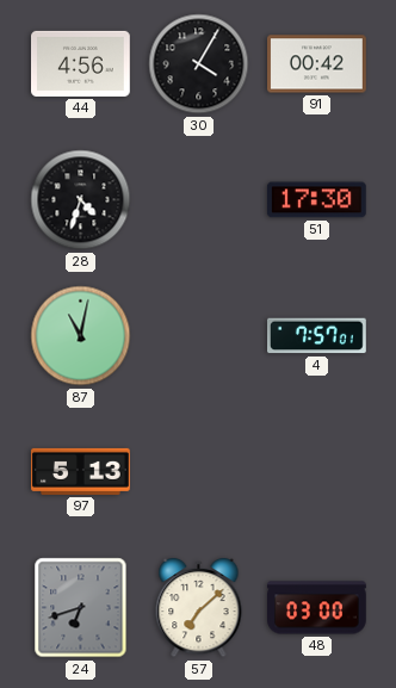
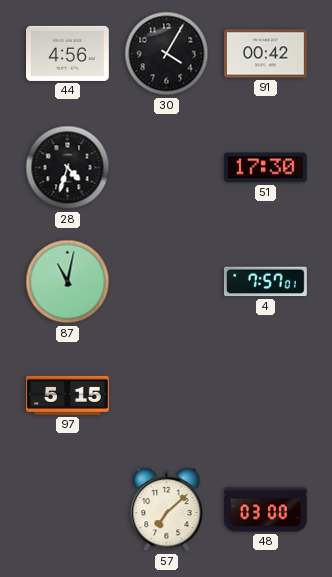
97: 5:13 -> 5:15 (68, 395)
24: 6:42 -> none (81, 608)
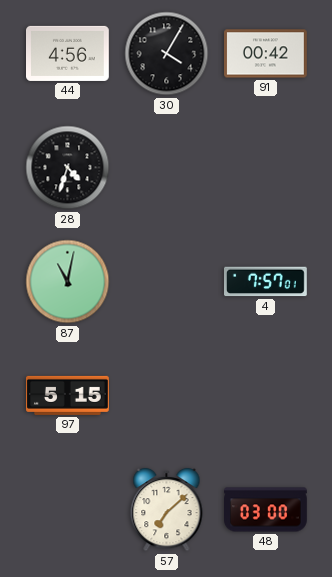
51: 17:30 -> none (265, 168)
